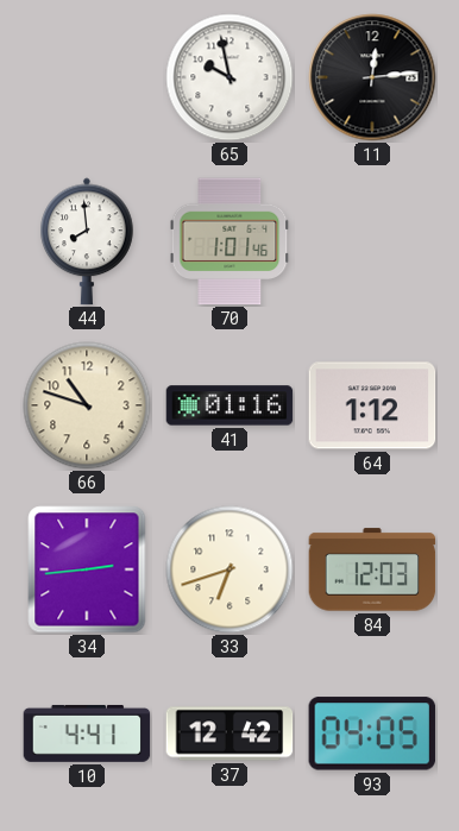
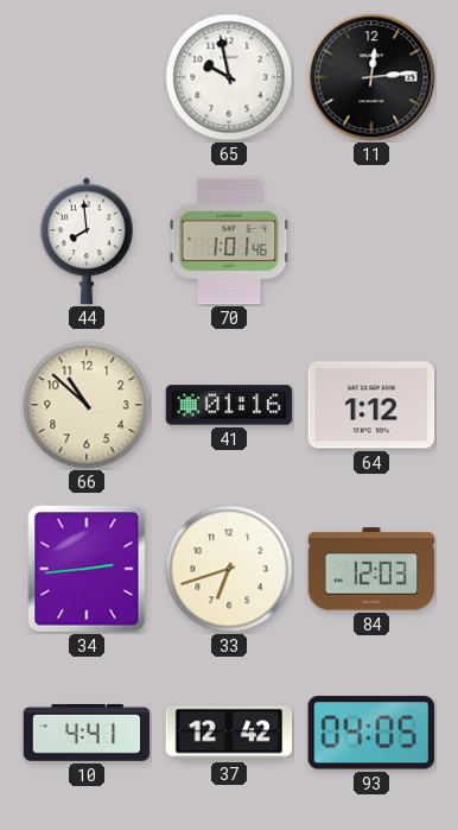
66: 10:48 -> 10:52 (87, 405)
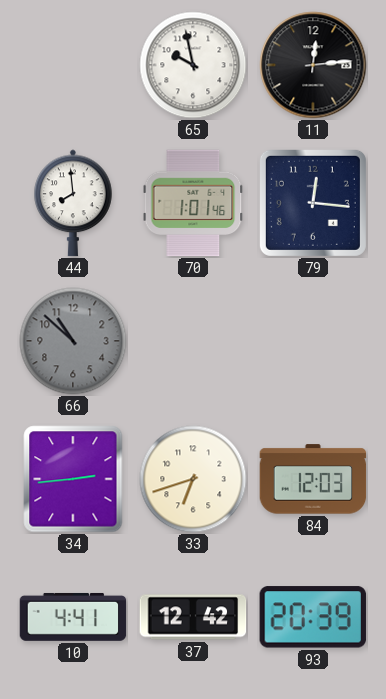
79: none -> 12:16 (313, 203)
66 dial: cream -> grey (73, 341)
41: 01:16 -> none (229, 405)
64: 1:12 -> none (371, 405)
93: 04:05 -> 20:39 (313, 617)
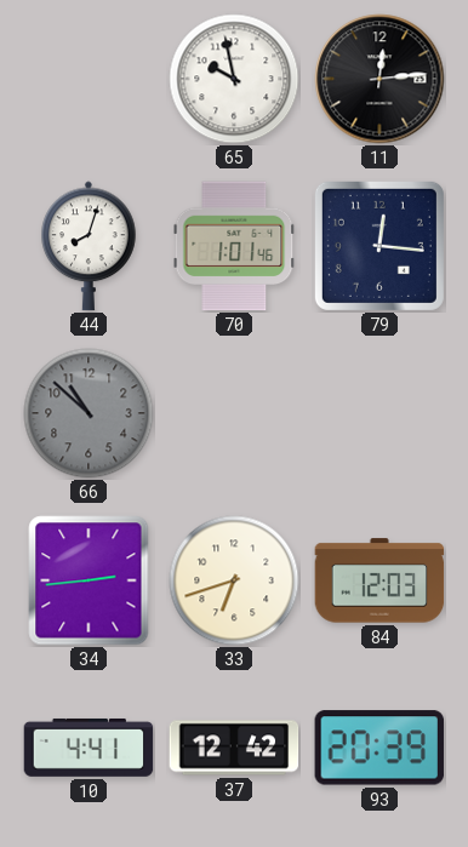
44: 7:59 -> 8:03 (89, 246)
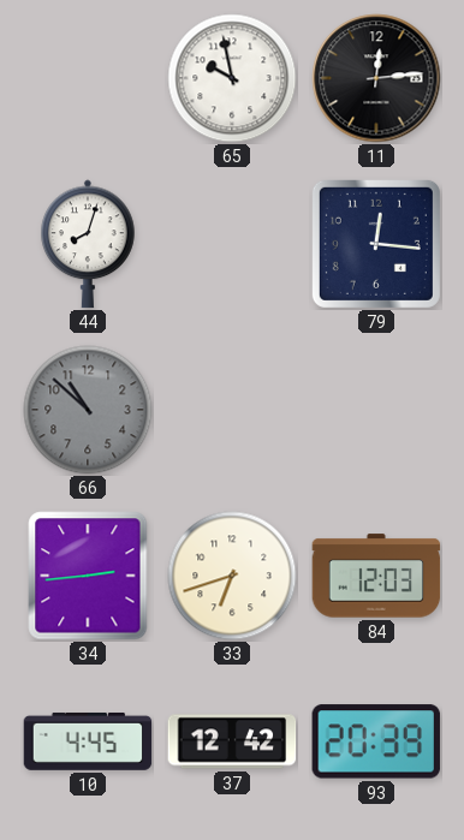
70: 1:01 -> none (234, 246)
10: 4:41 -> 4:45 (88, 741)
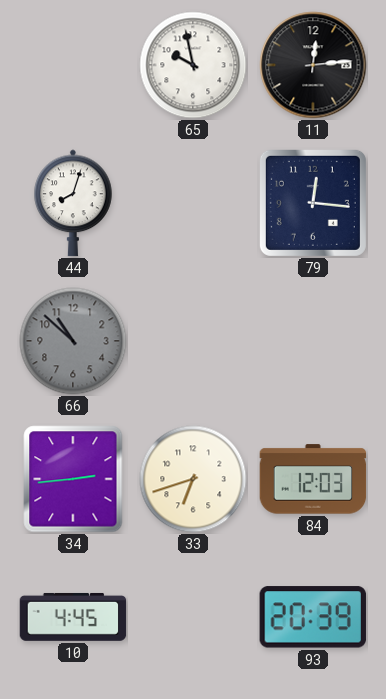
37: 12:42 -> none (232, 741)
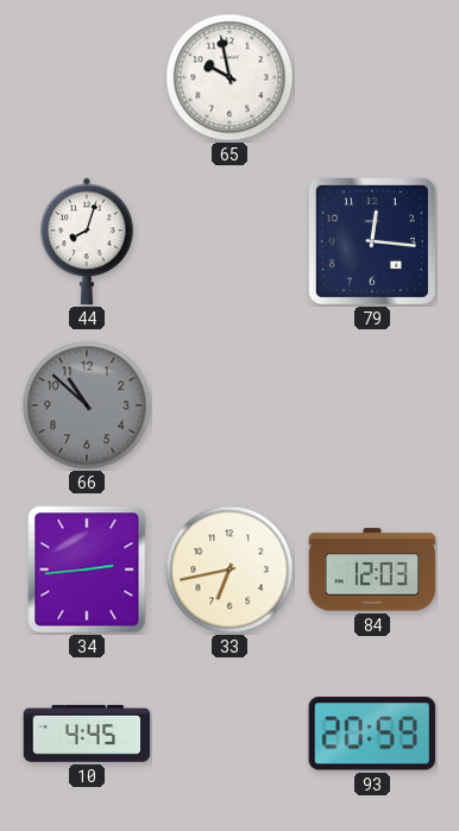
11: 12:14 -> none (313, 65)
33: 6:42 -> 6:43 (229, 569)
93: 20:39 -> 20:59 (372, 734)
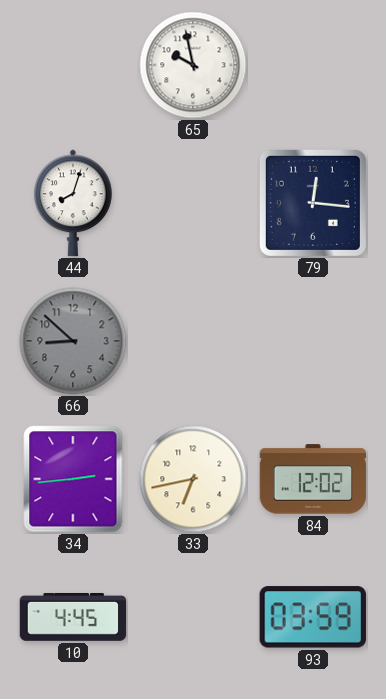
66: 10:52 -> 8:52 (73, 341)
84: 12:03 -> 12:02 (313, 479)
93: 20:59 -> 03:59 (313, 617)
